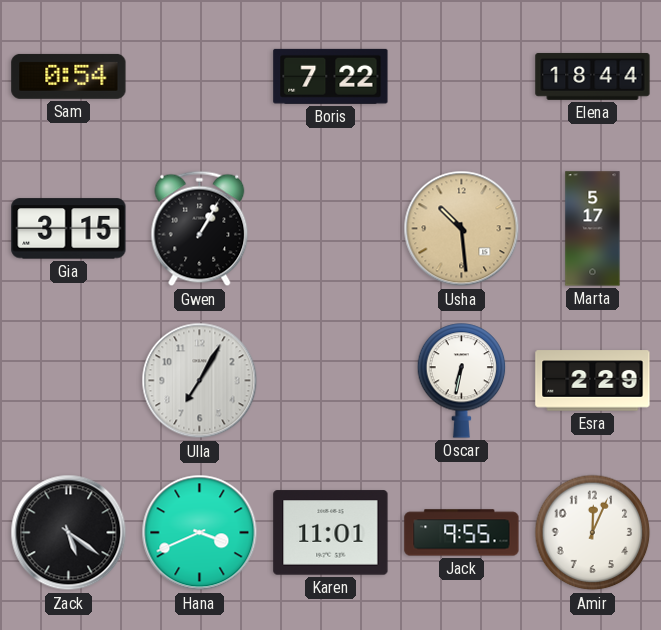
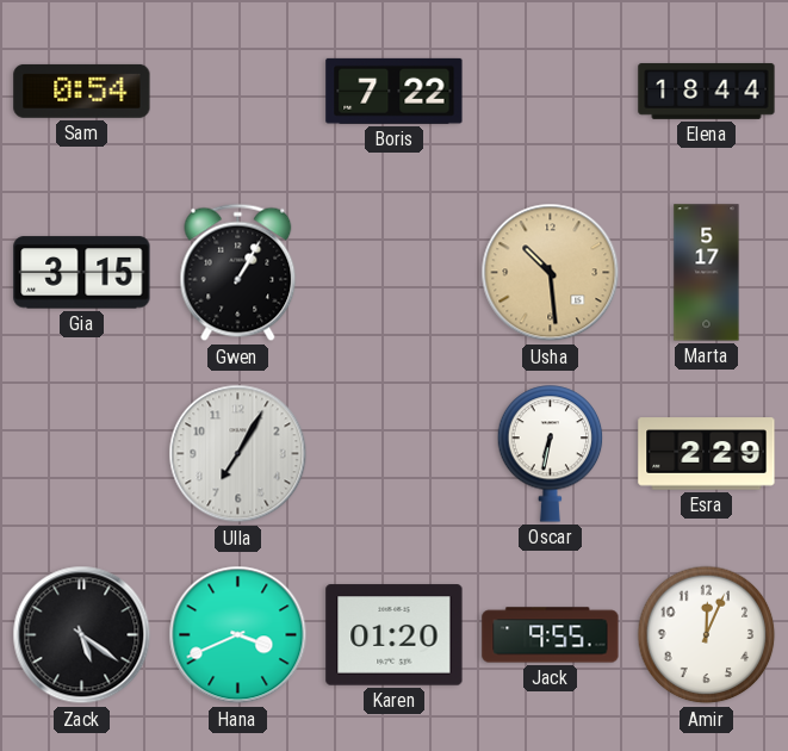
Karen: 11:01 -> 01:20 (395, 635)
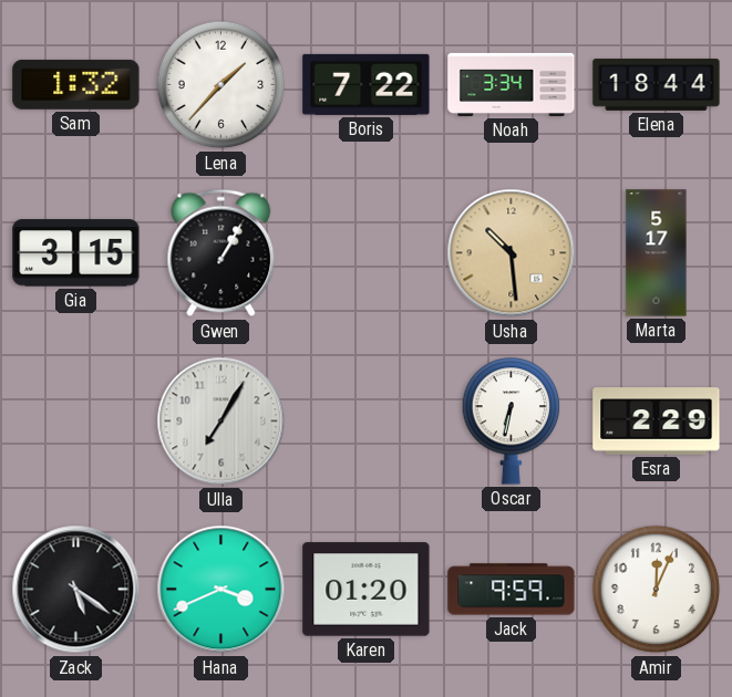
Sam: 0:54 -> 1:32 (76, 84)
Lena: none -> 1:37 (221, 85)
Noah: none -> 3:34 (512, 84)
Jack: 9:55 -> 9:59 (512, 590)
